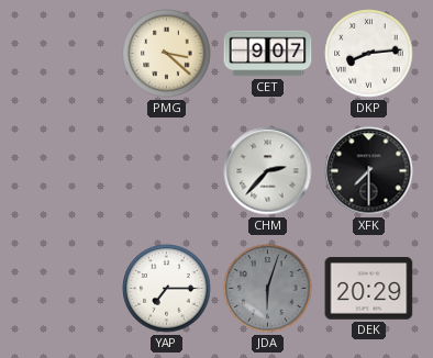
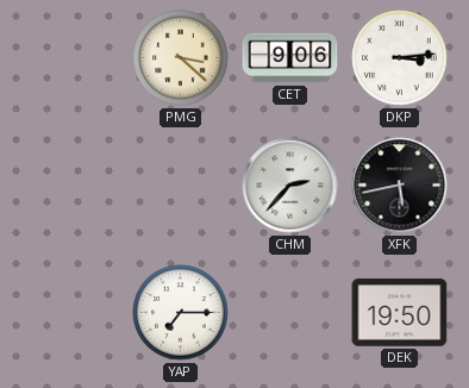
CET: 9:07 -> 9:06 (290, 58)
DKP: 8:14 -> 3:14 (400, 58)
XFK: 7:30 -> 5:43 (400, 186)
JDA: 6:03 -> none (268, 289)
DEK: 20:29 -> 19:50 (400, 313)
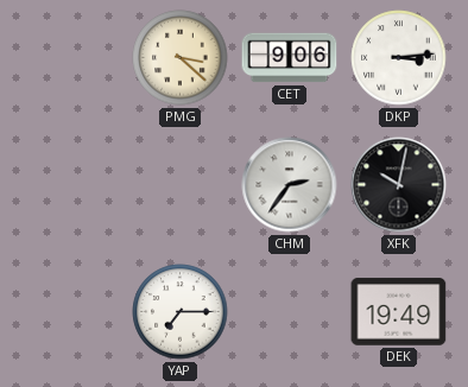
CHM: 2:37 -> 2:36 (290, 185)
XFK: 5:43 -> 10:02 (399, 185)
DEK: 19:50 -> 19:49 (399, 312)
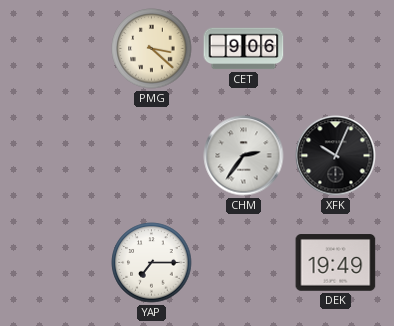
DKP: 3:14 -> none (399, 58)
XFK: 10:02 -> 10:04 (336, 156)
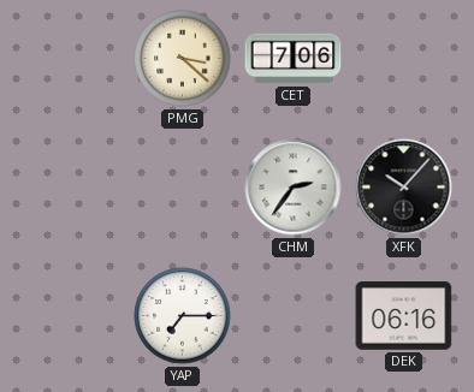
CET: 9:06 -> 7:06 (294, 59)
XFK: 10:04 -> 10:07 (404, 188)
DEK: 19:49 -> 06:16 (404, 316)
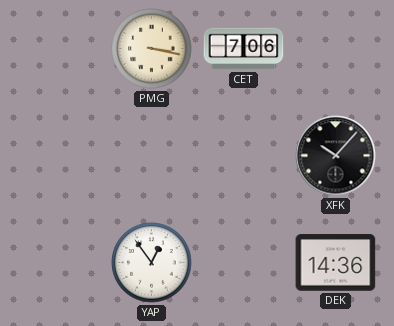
PMG: 3:22 -> 3:17 (152, 49)
CHM: 2:36 -> none (294, 188)
YAP: 7:15 -> 12:54 (152, 263)
DEK: 06:16 -> 14:36 (336, 263)
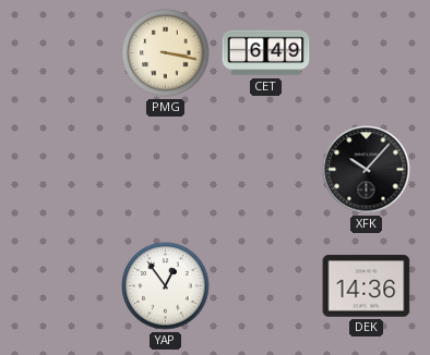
CET: 7:06 -> 6:49 (266, 53)
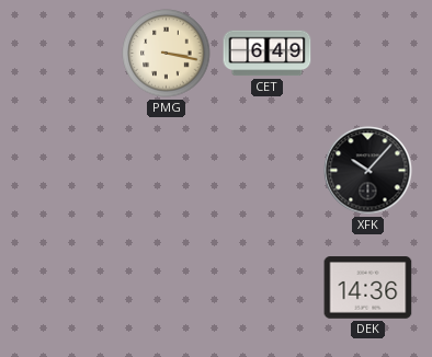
YAP: 12:54 -> none (166, 286)
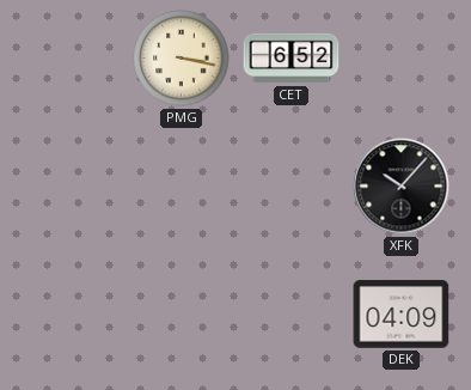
CET: 6:49 -> 6:52 (292, 59)
DEK: 14:36 -> 04:09 (402, 315)
